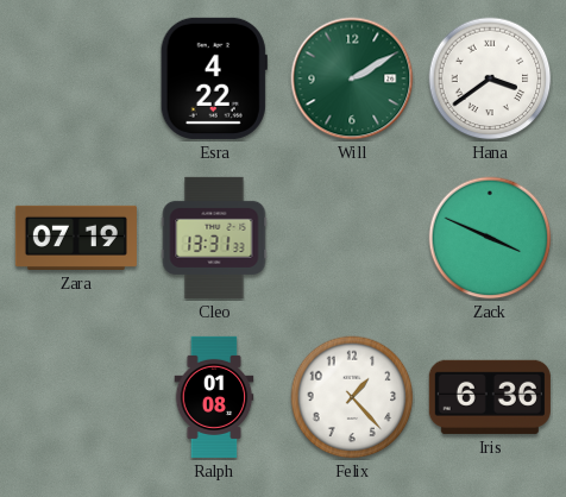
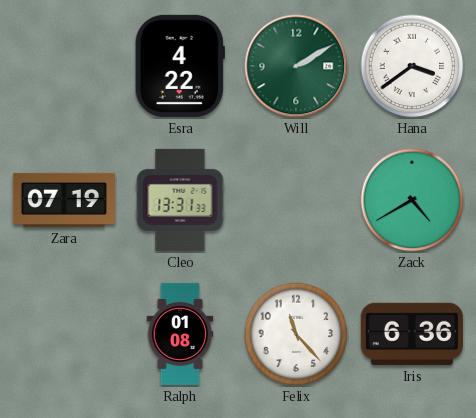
Zack: 3:49 -> 4:40 (412, 200)
Felix: 1:23 -> 11:23 (296, 334)
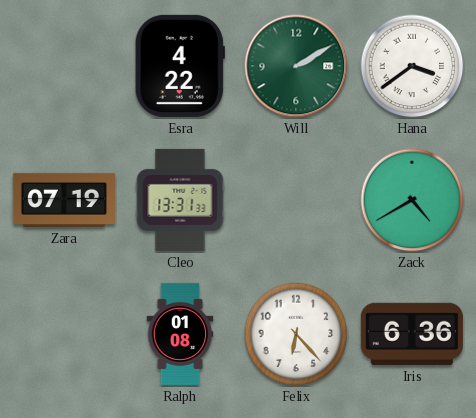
Felix: 11:23 -> 6:23 (296, 334)
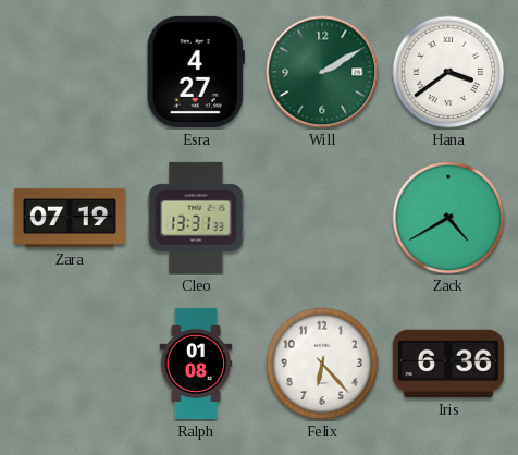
Esra: 4:22 -> 4:27 (196, 72)
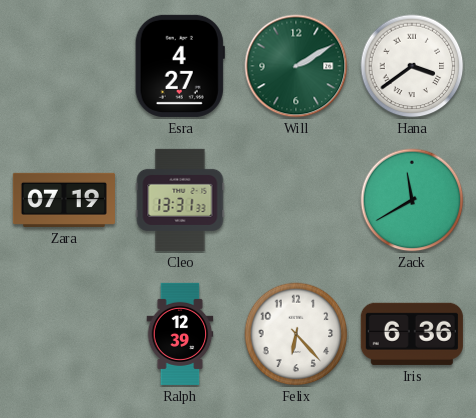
Zack: 4:40 -> 11:40 (412, 200)
Ralph: 01:08 -> 12:39 (180, 334)
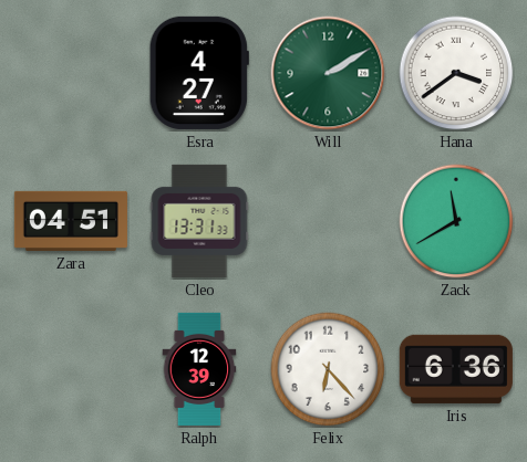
Zara: 07:19 -> 04:51 (71, 221)
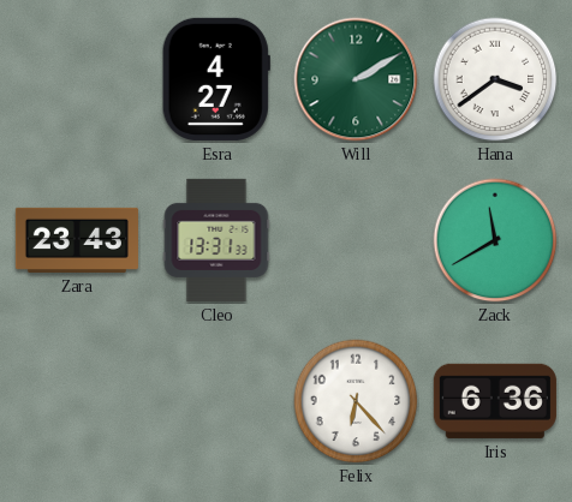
Zara: 04:51 -> 23:43 (77, 240)
Ralph: 12:39 -> none (199, 369)
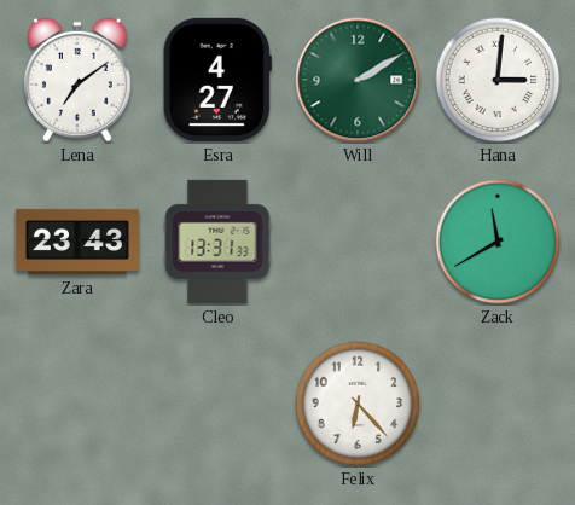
Lena: none -> 7:09 (77, 80)
Hana: 3:39 -> 3:01 (498, 80)
Iris: 6:36 -> none (495, 401)
